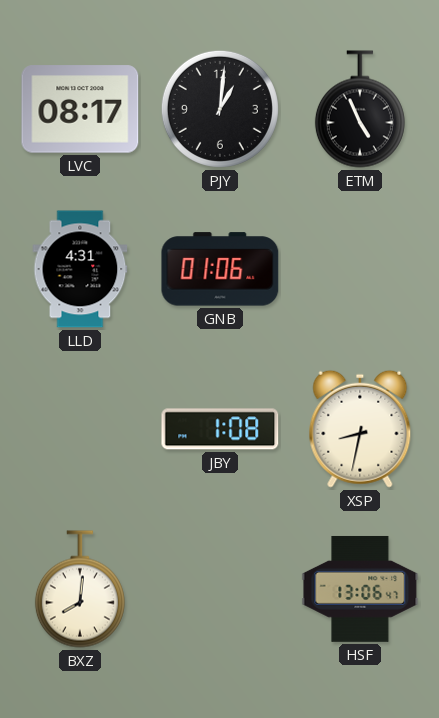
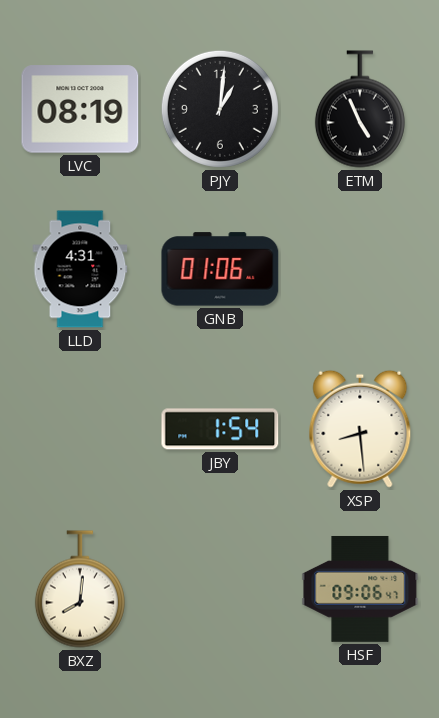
LVC: 08:17 -> 08:19 (80, 109)
JBY: 1:08 -> 1:54 (220, 429)
XSP: 8:32 -> 8:29 (360, 429)
HSF: 13:06 -> 09:06 (360, 589)
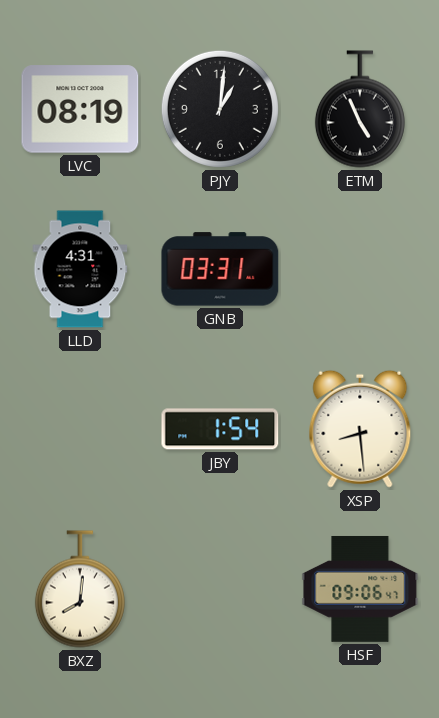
GNB: 01:06 -> 03:31 (220, 269)
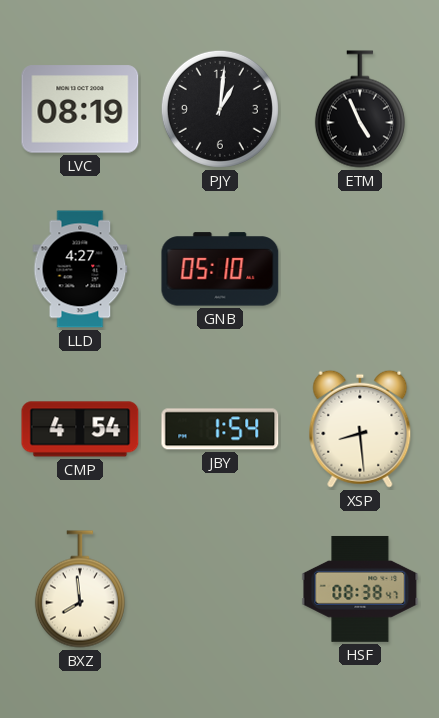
LLD: 4:31 -> 4:27 (80, 269)
GNB: 03:31 -> 05:10 (220, 269)
CMP: none -> 4:54 (80, 429)
BXZ: 8:01 -> 7:59 (80, 589)
HSF: 09:06 -> 08:38 (360, 589)
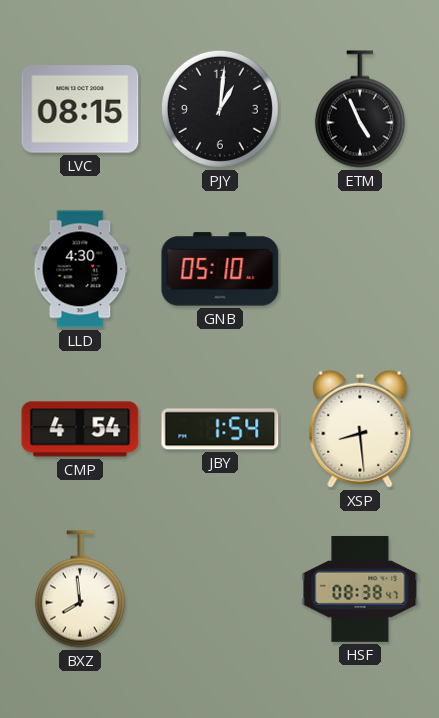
LVC: 08:19 -> 08:15 (80, 109)
LLD: 4:27 -> 4:30 (80, 269)
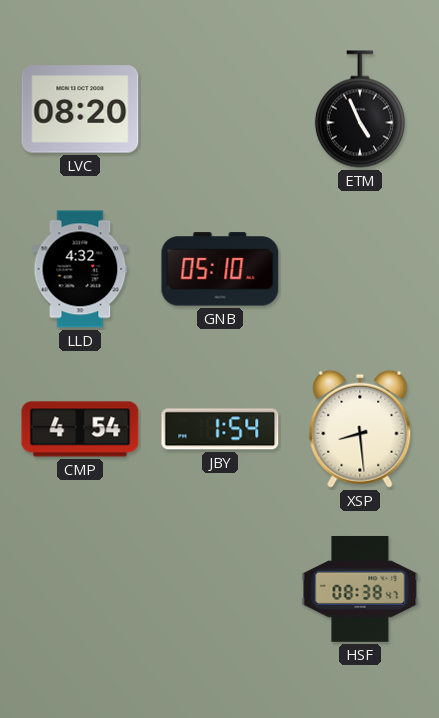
LVC: 08:15 -> 08:20 (80, 109)
PJY: 1:01 -> none (220, 109)
LLD: 4:30 -> 4:32 (80, 269)
BXZ: 7:59 -> none (80, 589)
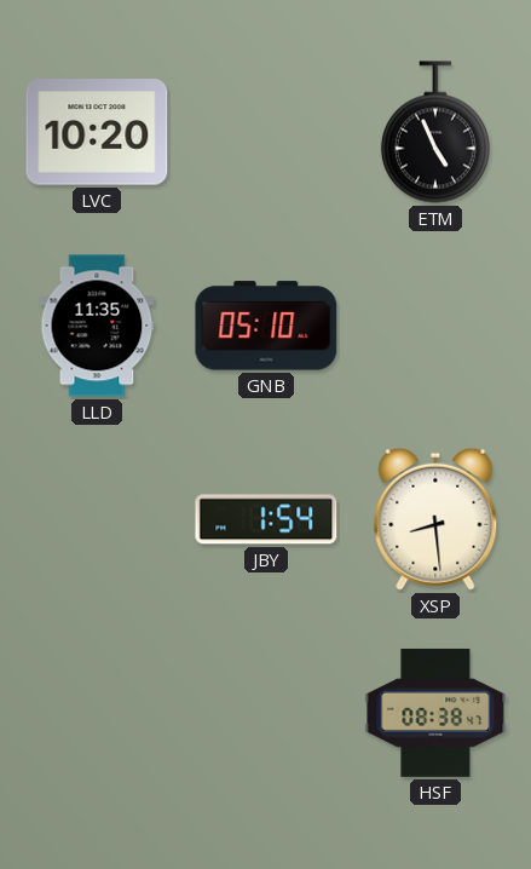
LVC: 08:20 -> 10:20 (97, 132)
LLD: 4:32 -> 11:35 (97, 326)
CMP: 4:54 -> none (80, 429)
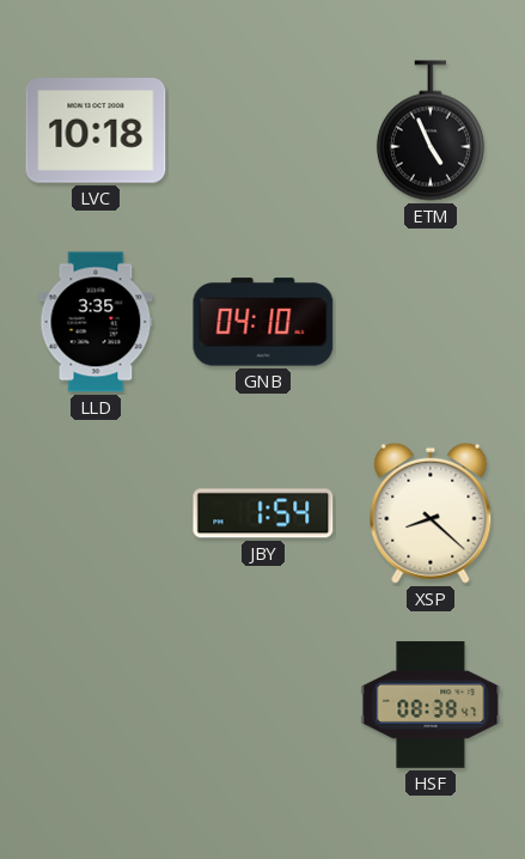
LVC: 10:20 -> 10:18 (96, 130)
LLD: 11:35 -> 3:35 (96, 322)
GNB: 05:10 -> 04:10 (263, 322)
XSP: 8:29 -> 8:22 (431, 513)
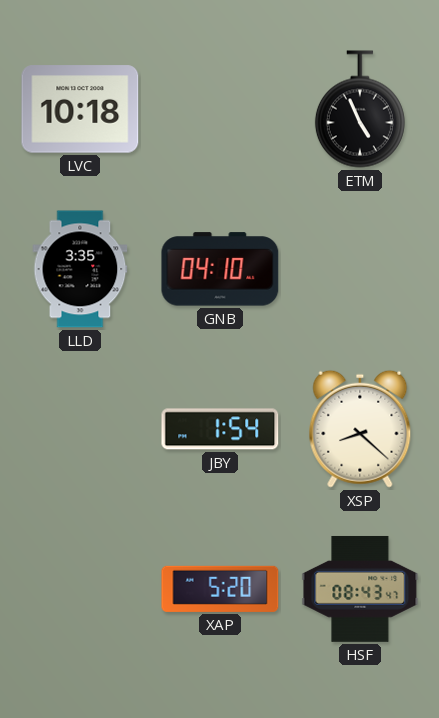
XAP: none -> 5:20 (220, 589)
HSF: 08:38 -> 08:43 (360, 589)
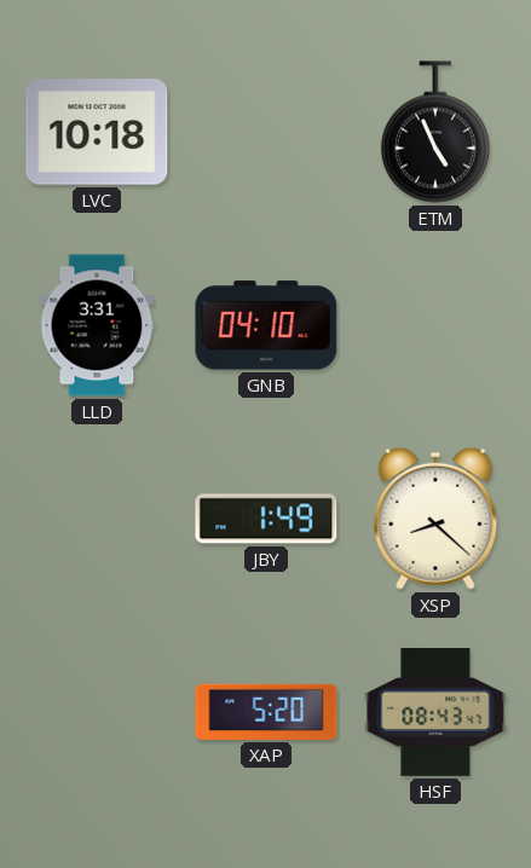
LLD: 3:35 -> 3:31 (97, 325)
JBY: 1:54 -> 1:49 (266, 519)
